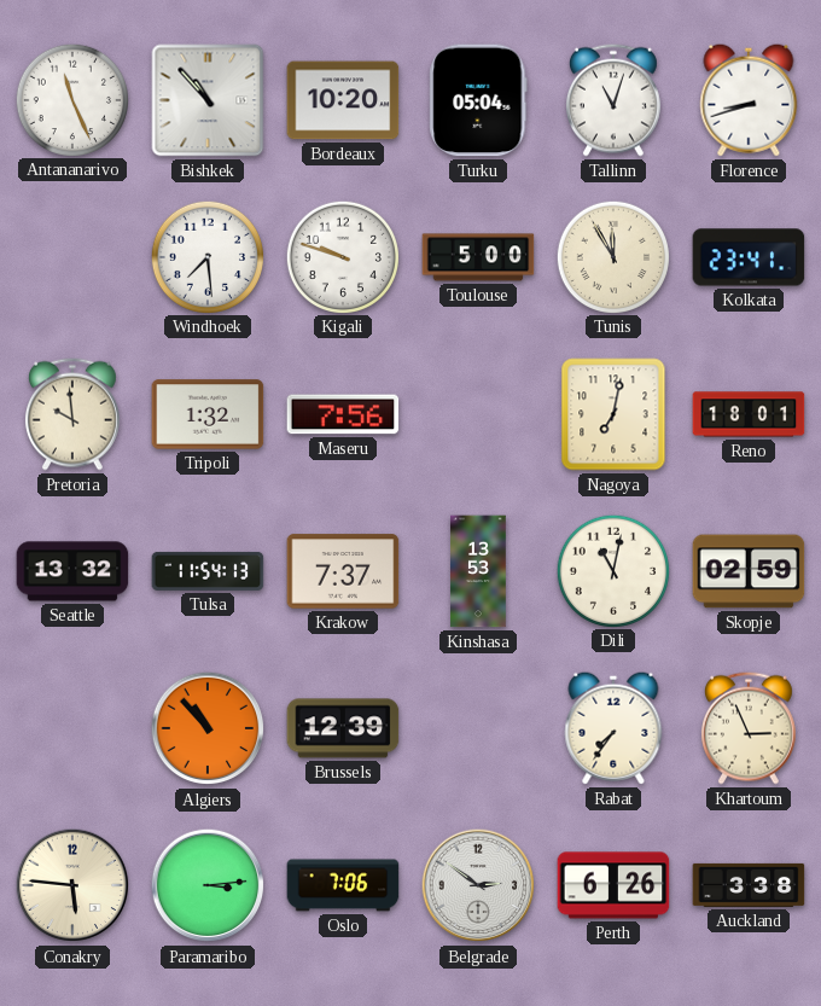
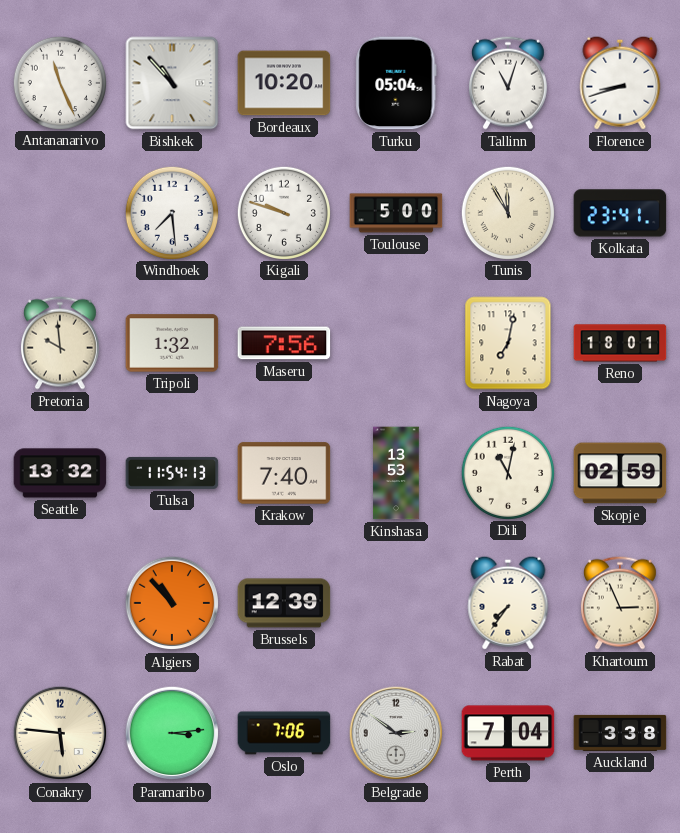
Krakow: 7:37 -> 7:40 (284, 473)
Perth: 6:26 -> 7:04 (508, 733)
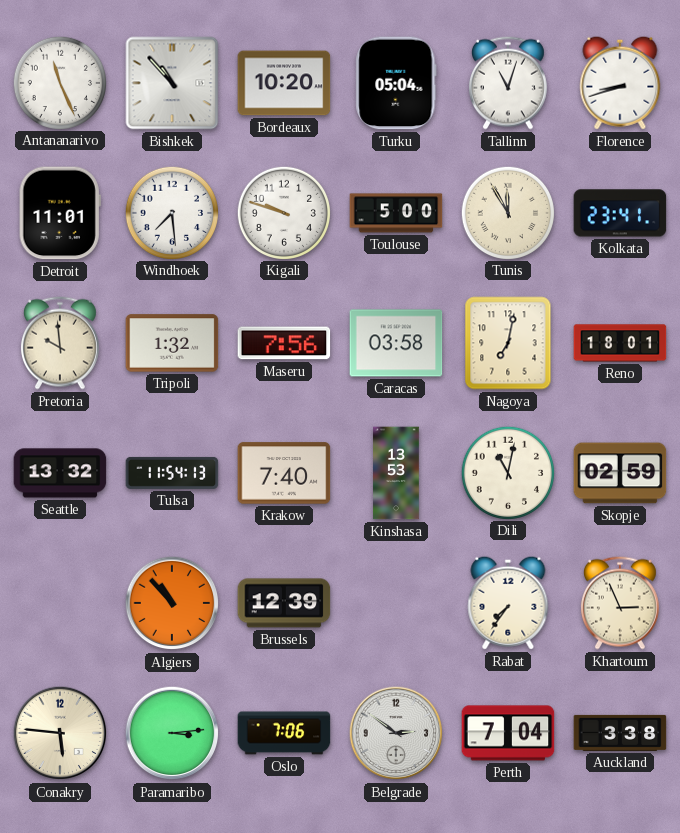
Detroit: none -> 11:01 (60, 213)
Caracas: none -> 03:58 (396, 343)
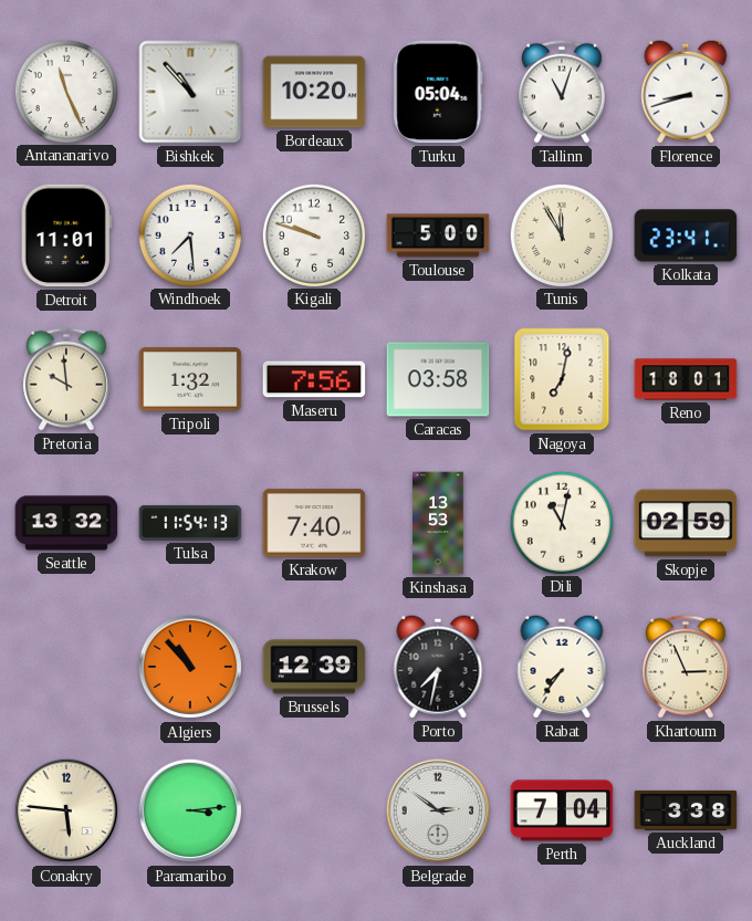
Porto: none -> 7:32 (438, 667)
Oslo: 7:06 -> none (284, 733)
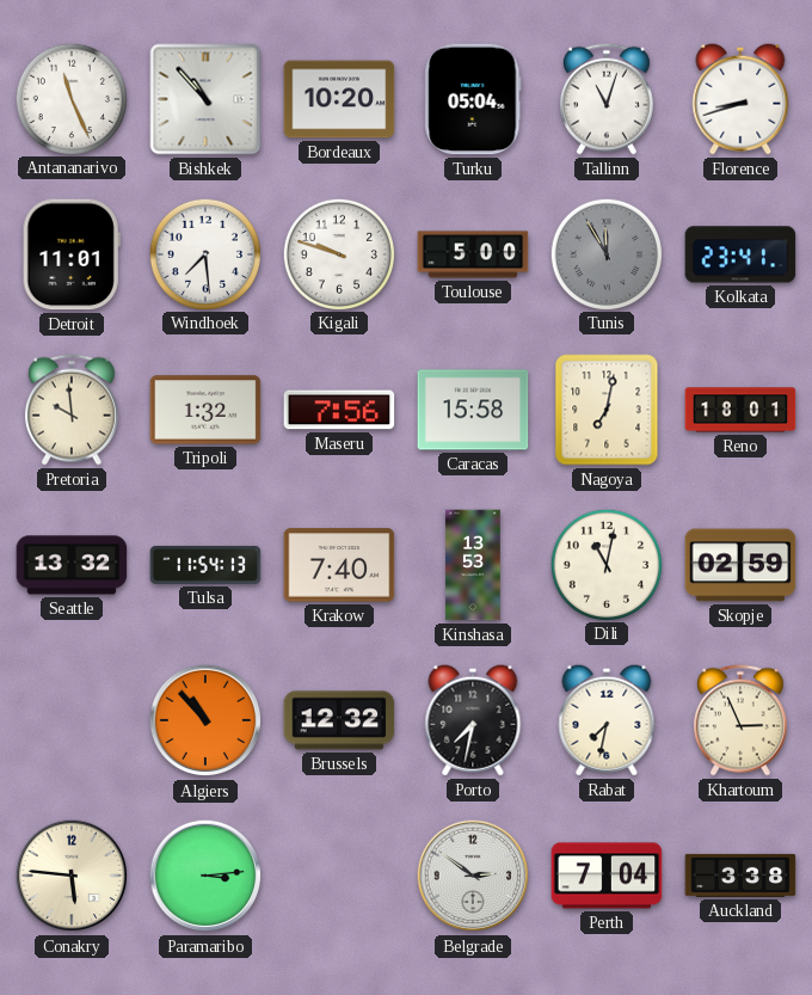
Tunis dial: cream -> grey (605, 253)
Caracas: 03:58 -> 15:58 (473, 410)
Brussels: 12:39 -> 12:32 (339, 720)
Rabat: 7:36 -> 7:32 (607, 720)
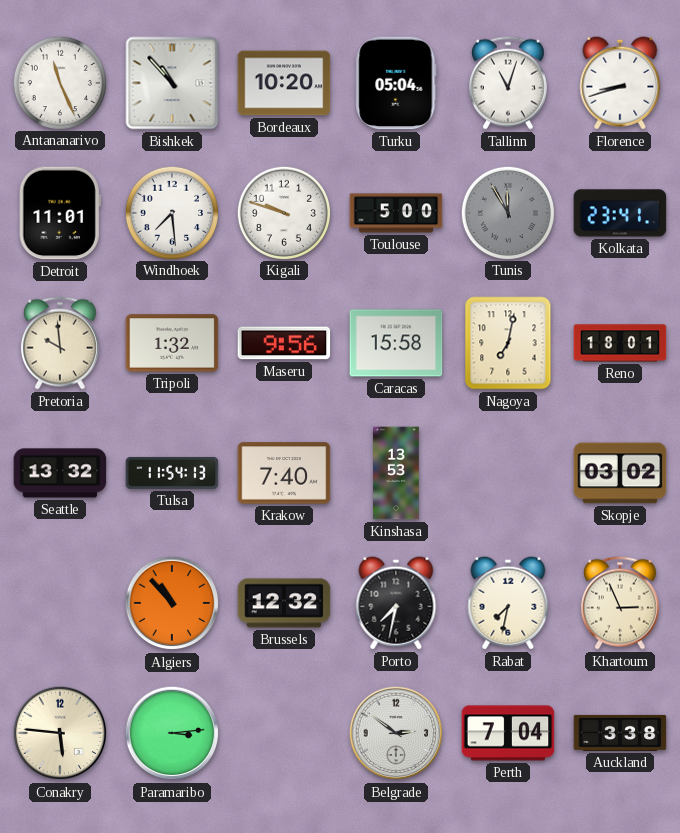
Maseru: 7:56 -> 9:56 (284, 343)
Dili: 11:02 -> none (605, 564)
Skopje: 02:59 -> 03:02 (620, 473)
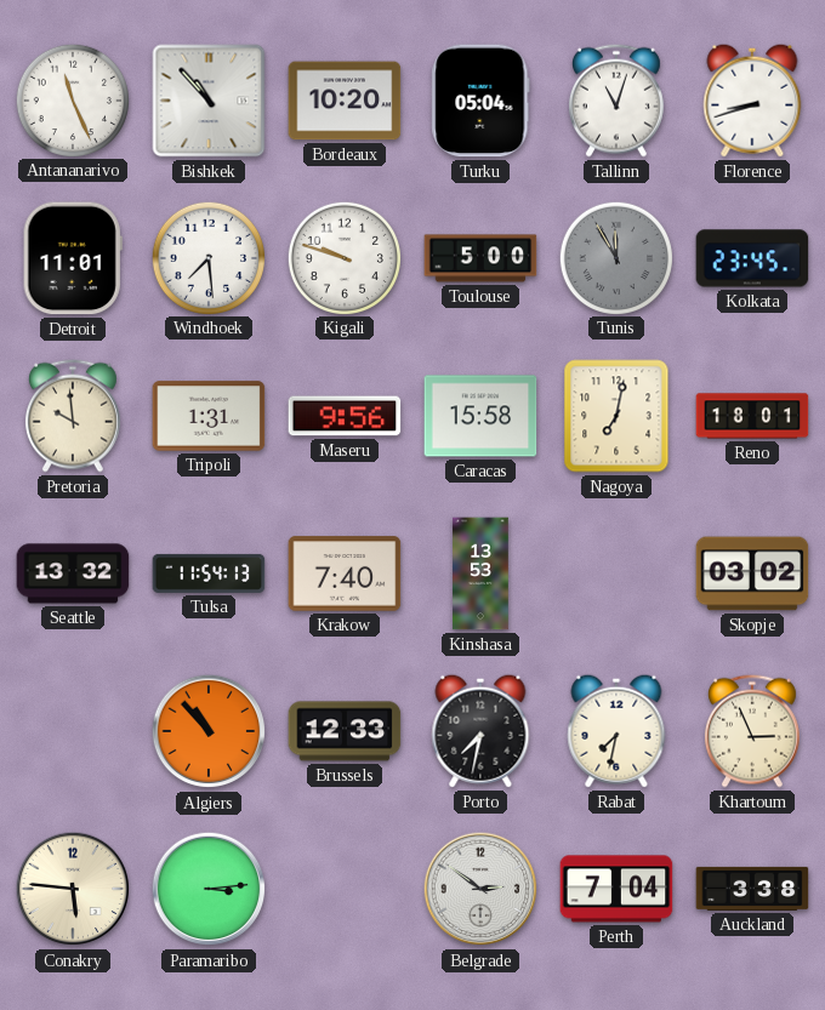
Kolkata: 23:41 -> 23:45 (752, 258)
Tripoli: 1:32 -> 1:31 (209, 416)
Brussels: 12:32 -> 12:33 (345, 731)
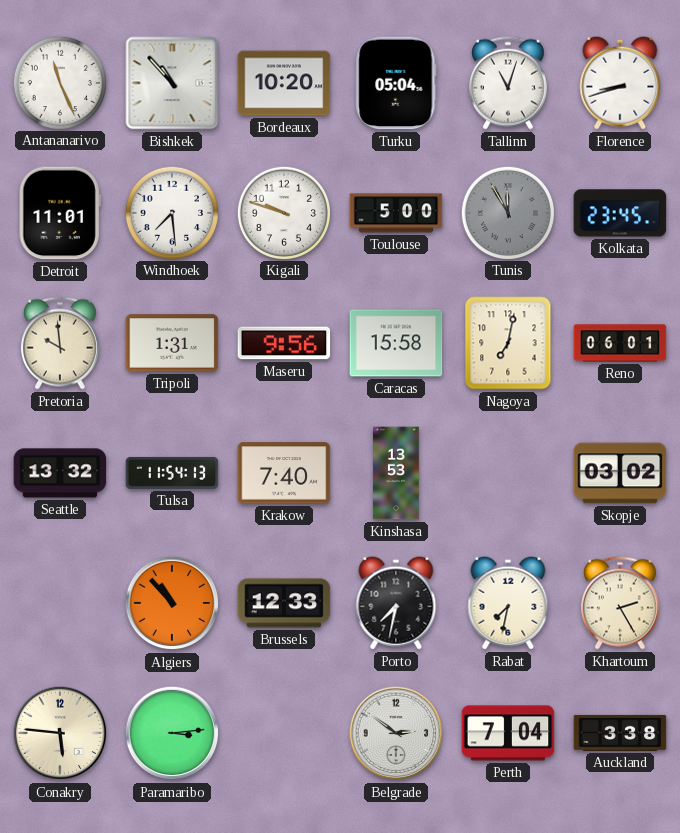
Reno: 18:01 -> 06:01 (620, 343)
Khartoum: 2:56 -> 2:25 (620, 603)
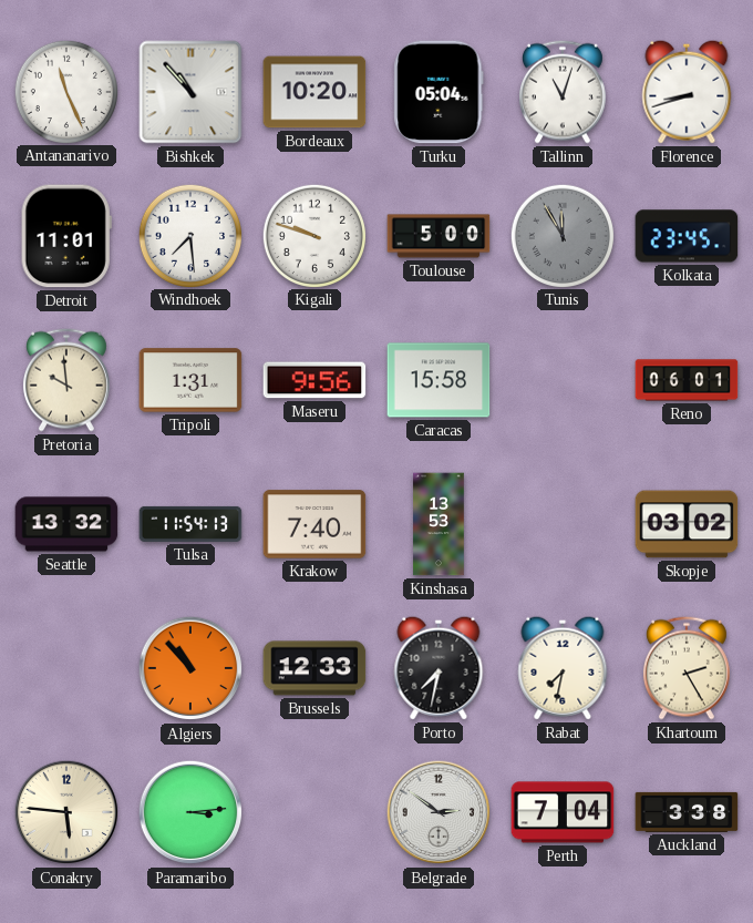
Nagoya: 7:02 -> none (508, 343)
